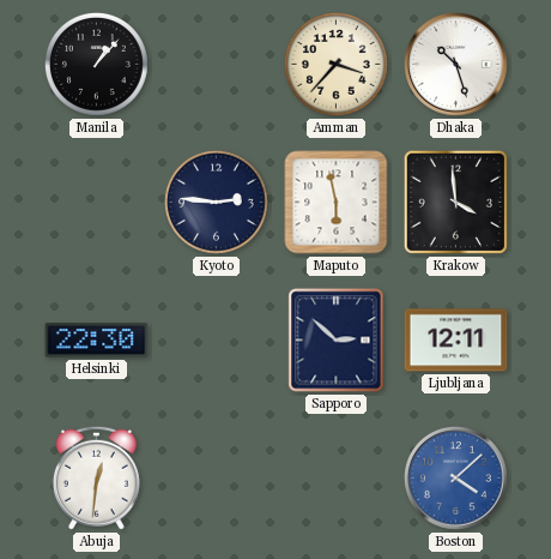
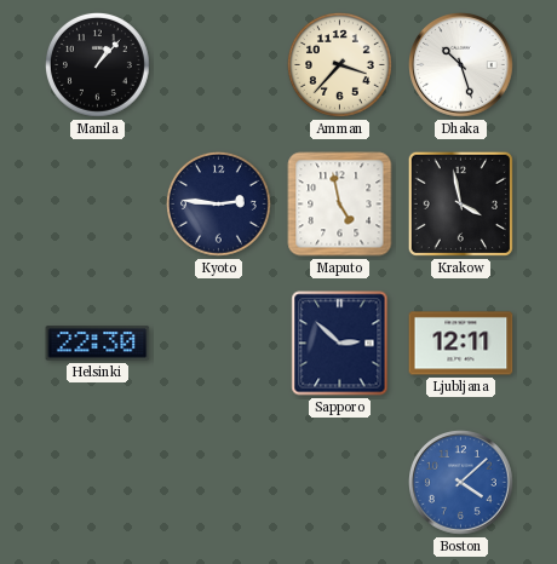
Maputo: 5:58 -> 4:58 (340, 205)
Krakow: 3:59 -> 3:58 (460, 203)
Abuja: 12:31 -> none (96, 477)
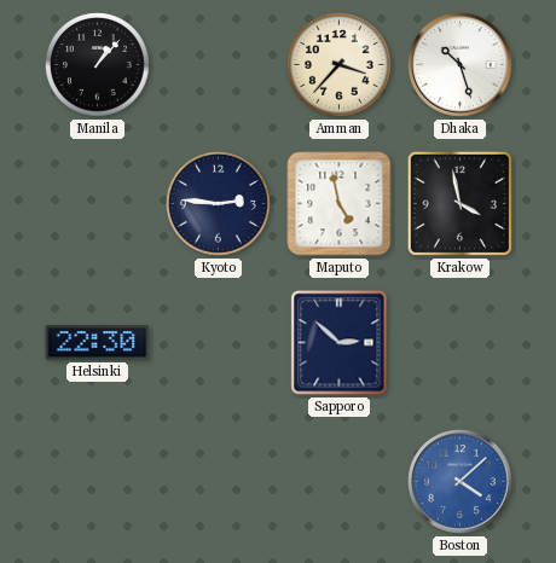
Ljubljana: 12:11 -> none (461, 344)
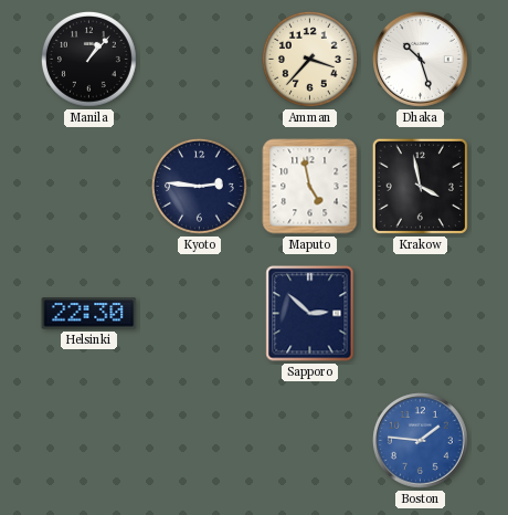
Boston: 4:08 -> 1:46 (421, 441)
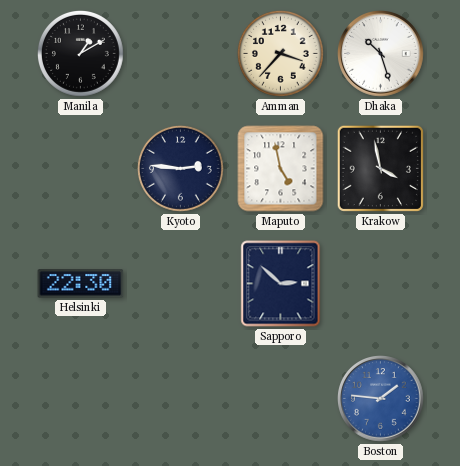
Manila: 1:07 -> 1:10 (81, 54)
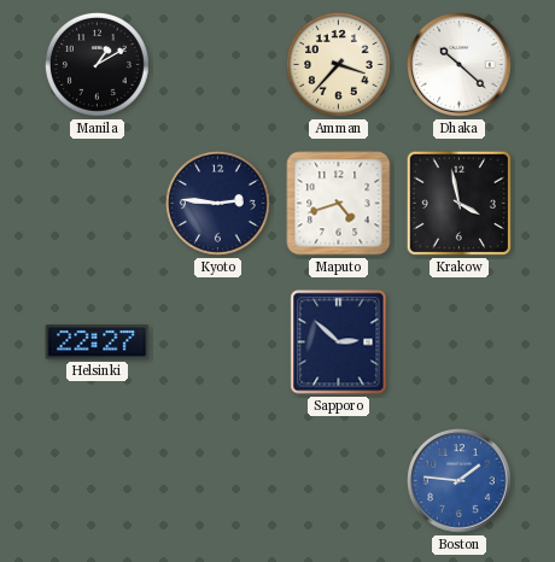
Dhaka: 10:27 -> 10:22 (460, 65)
Maputo: 4:58 -> 4:42 (339, 204)
Helsinki: 22:30 -> 22:27 (98, 343)
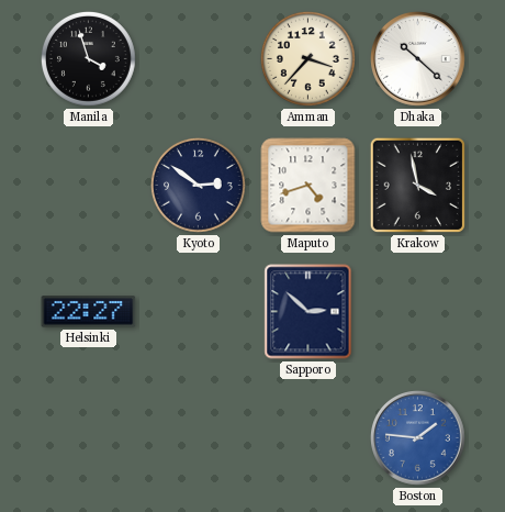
Manila: 1:10 -> 3:57 (89, 59)
Kyoto: 2:46 -> 2:51 (199, 186)
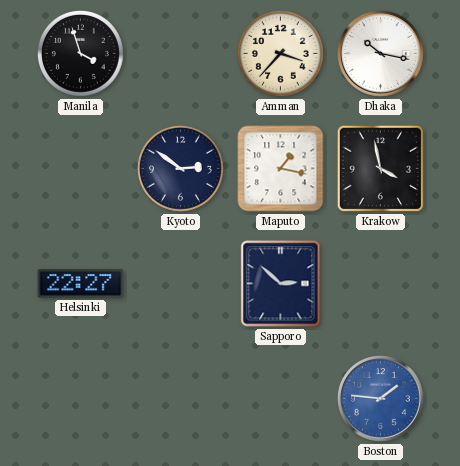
Dhaka: 10:22 -> 10:17 (381, 54)
Maputo: 4:42 -> 1:17 (281, 169)
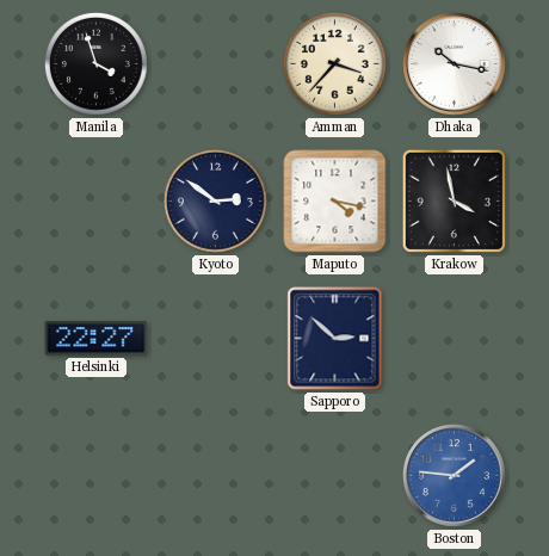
Maputo: 1:17 -> 4:17 (335, 202)
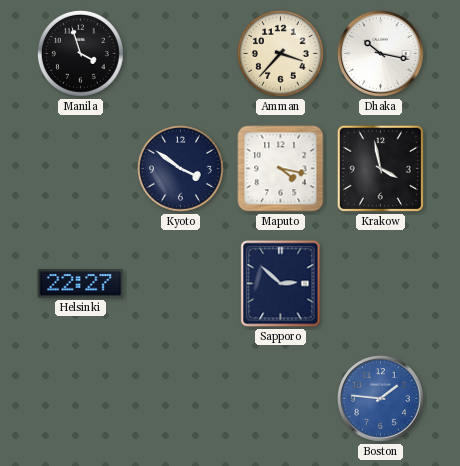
Kyoto: 2:51 -> 3:51 (181, 169)
